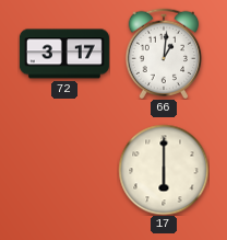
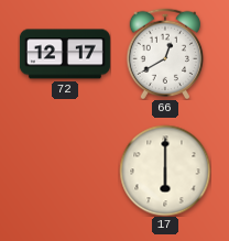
72: 3:17 -> 12:17 (65, 54)
66: 1:01 -> 12:40 (165, 54)
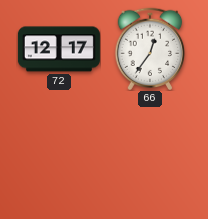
66: 12:40 -> 12:36 (150, 49)
17: 6:00 -> none (165, 171)
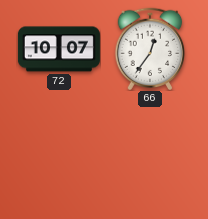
72: 12:17 -> 10:07 (59, 49)
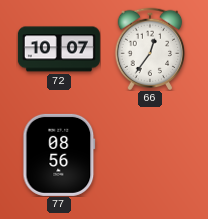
77: none -> 08:56 (59, 155)
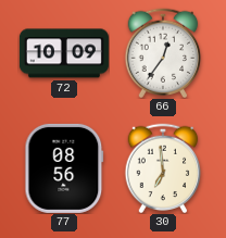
72: 10:07 -> 10:09 (64, 53)
30: none -> 6:59 (163, 168)
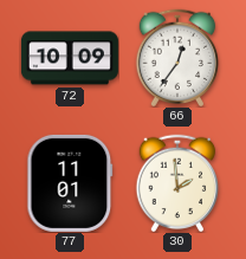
77: 08:56 -> 11:01 (70, 183)
30: 6:59 -> 1:59 (177, 183)
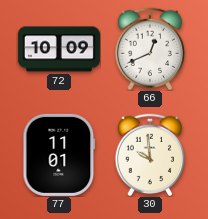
66: 12:36 -> 12:41 (150, 49)
30: 1:59 -> 9:59 (150, 155)
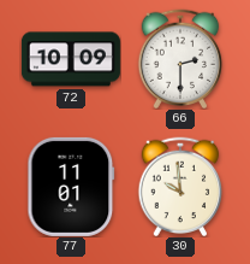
66: 12:41 -> 2:30 (180, 59)
